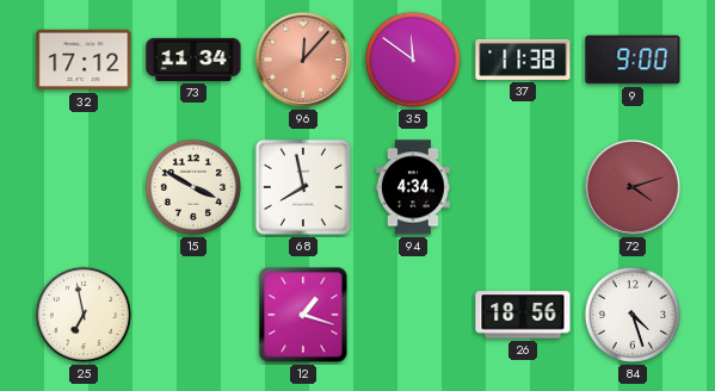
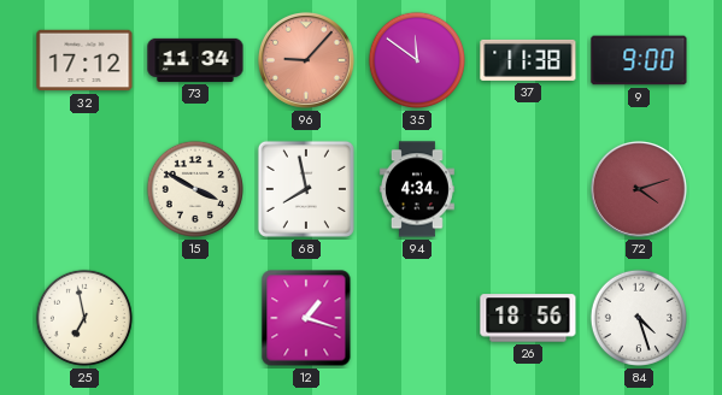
96: 12:07 -> 9:07 (306, 60)
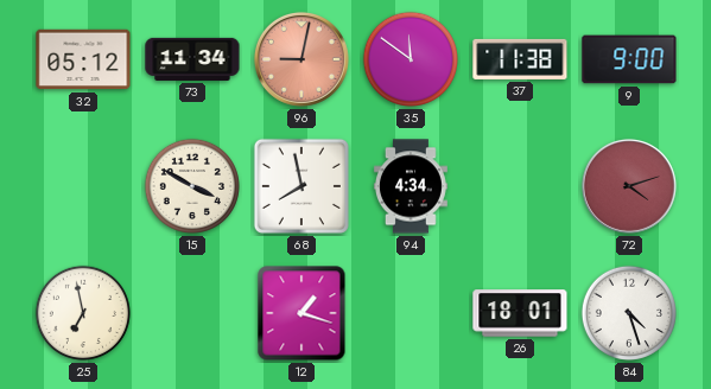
32: 17:12 -> 05:12 (83, 59)
96: 9:07 -> 9:02 (301, 59)
26: 18:56 -> 18:01 (520, 313)
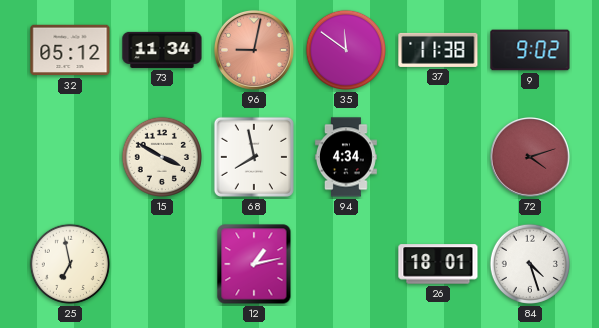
9: 9:00 -> 9:02 (530, 50)
12: 1:18 -> 1:13 (254, 264)
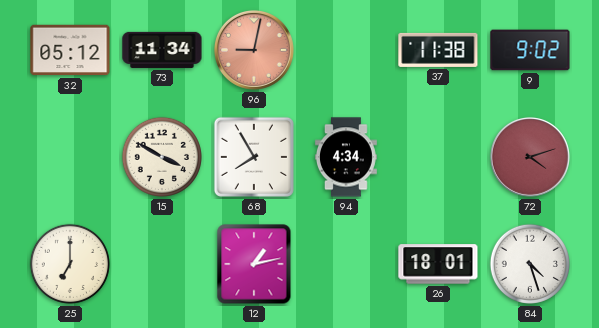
35: 11:51 -> none (346, 50)
68: 7:58 -> 7:55 (254, 157)
25: 6:58 -> 7:00 (70, 264)
